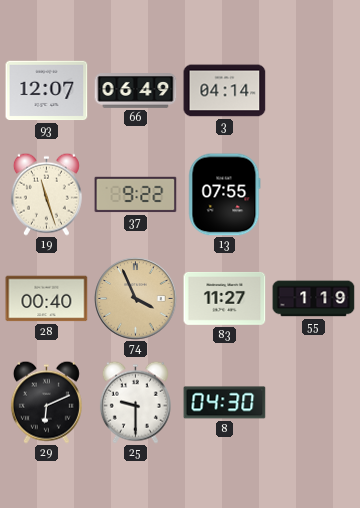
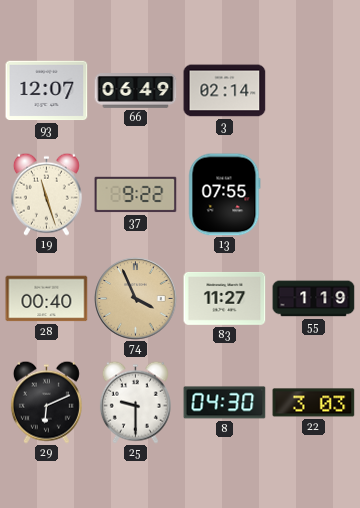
3: 04:14 -> 02:14 (225, 91)
22: none -> 3:03 (314, 403)
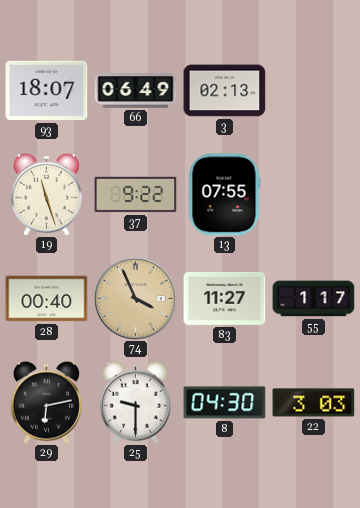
93: 12:07 -> 18:07 (47, 91)
3: 02:14 -> 02:13 (225, 91)
55: 1:19 -> 1:17 (314, 299)
29: 6:11 -> 6:13 (46, 402)
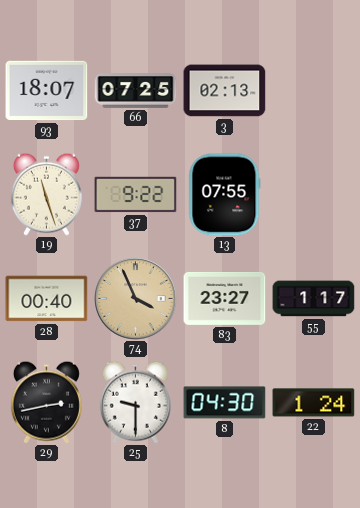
66: 06:49 -> 07:25 (136, 91)
83: 11:27 -> 23:27 (225, 298)
29: 6:13 -> 2:43 (46, 402)
22: 3:03 -> 1:24 (314, 403)
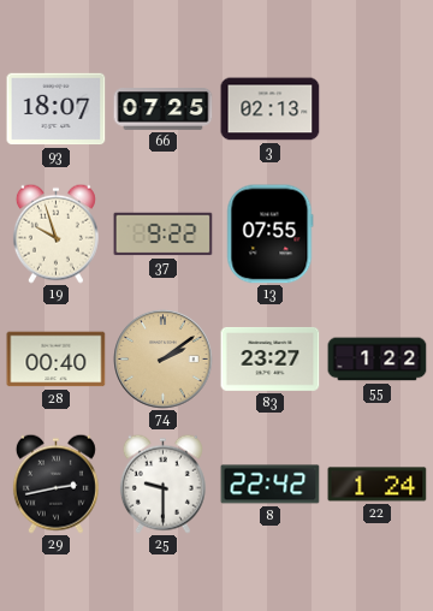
19: 11:27 -> 9:57 (55, 233)
74: 3:56 -> 2:09 (164, 360)
55: 1:17 -> 1:22 (378, 360)
8: 04:30 -> 22:42 (271, 485)
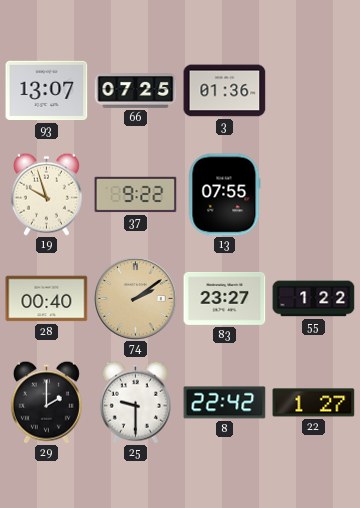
93: 18:07 -> 13:07 (47, 91)
3: 02:13 -> 01:36 (225, 91)
29: 2:43 -> 2:00 (46, 402)
22: 1:24 -> 1:27 (314, 403)
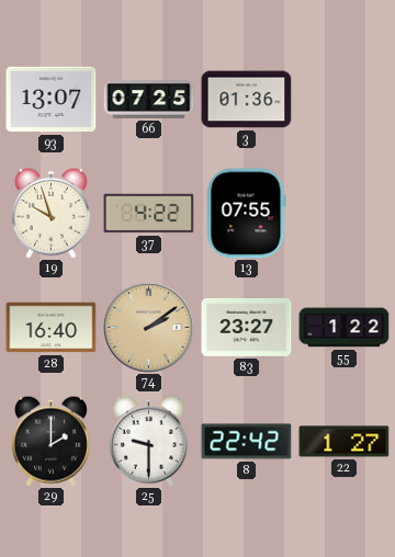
37: 9:22 -> 4:22 (149, 214)
28: 00:40 -> 16:40 (52, 328)
